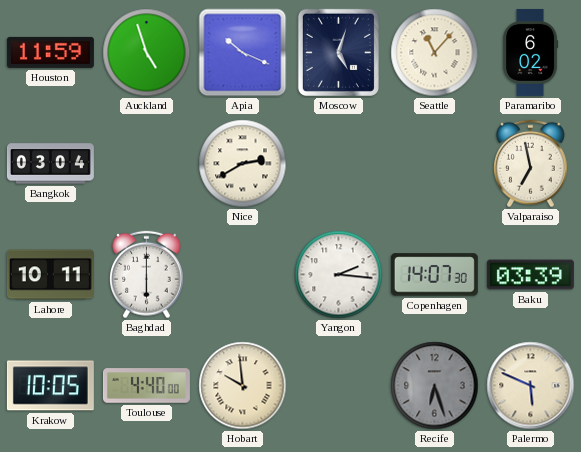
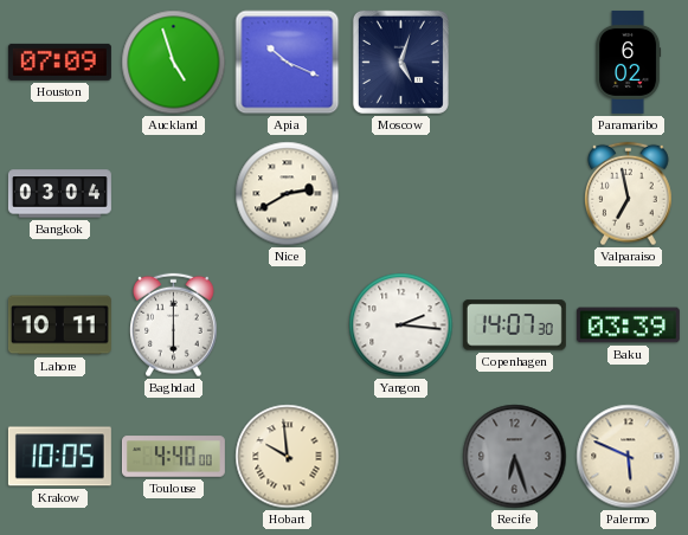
Houston: 11:59 -> 07:09 (59, 62)
Seattle: 11:07 -> none (435, 53)
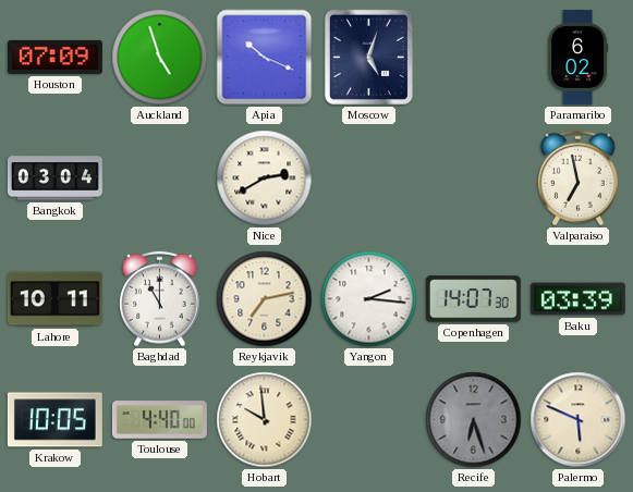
Baghdad: 6:00 -> 11:00 (160, 299)
Reykjavik: none -> 7:13 (265, 299)
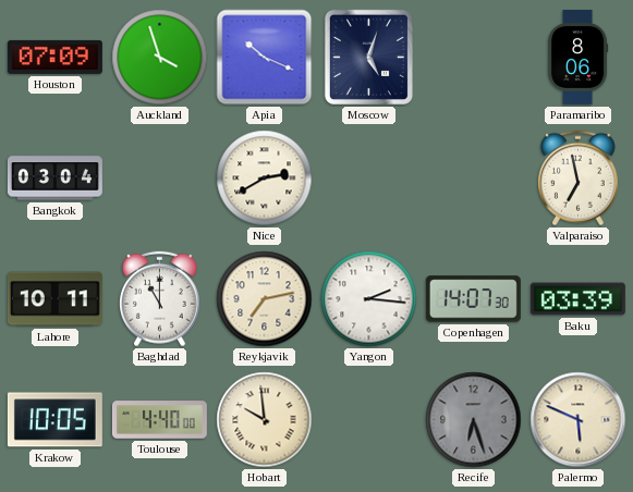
Auckland: 4:57 -> 3:57 (160, 58)
Paramaribo: 6:02 -> 8:06 (579, 57)
